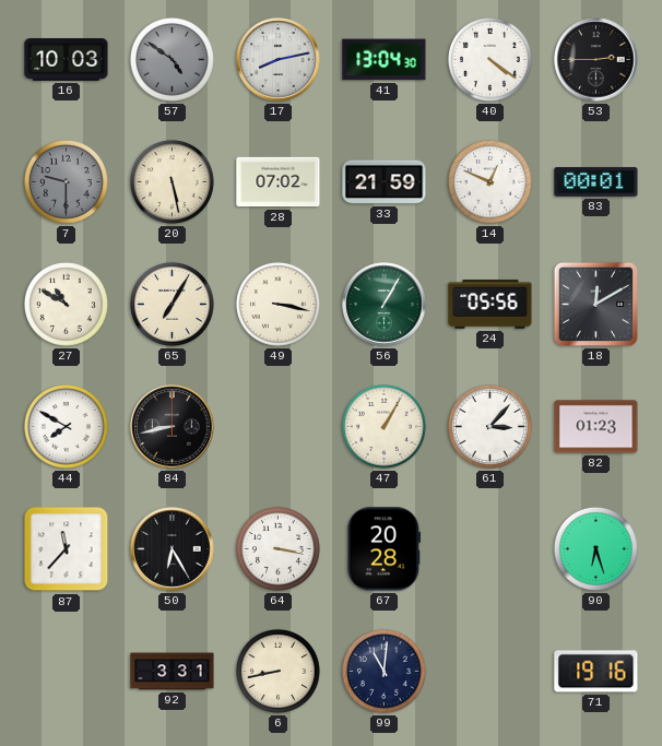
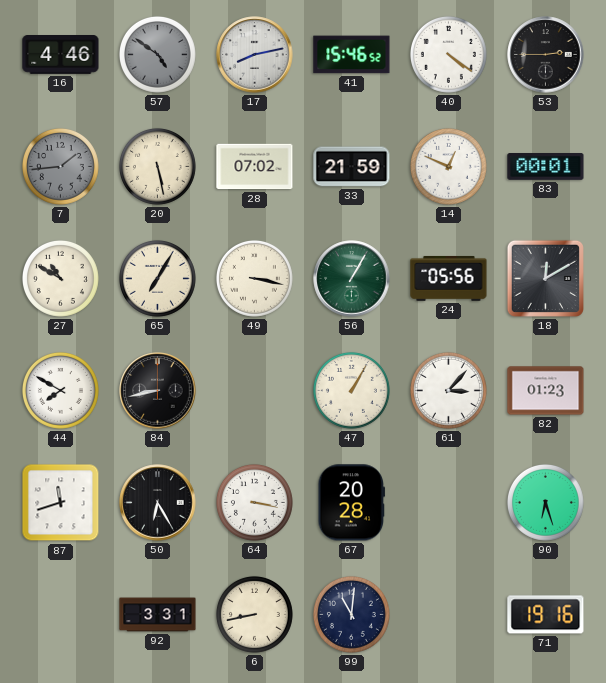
16: 10:03 -> 4:46 (61, 55)
41: 13:04 -> 15:46 (352, 55)
7: 9:30 -> 1:44 (60, 166)
87: 11:37 -> 11:42 (61, 503)
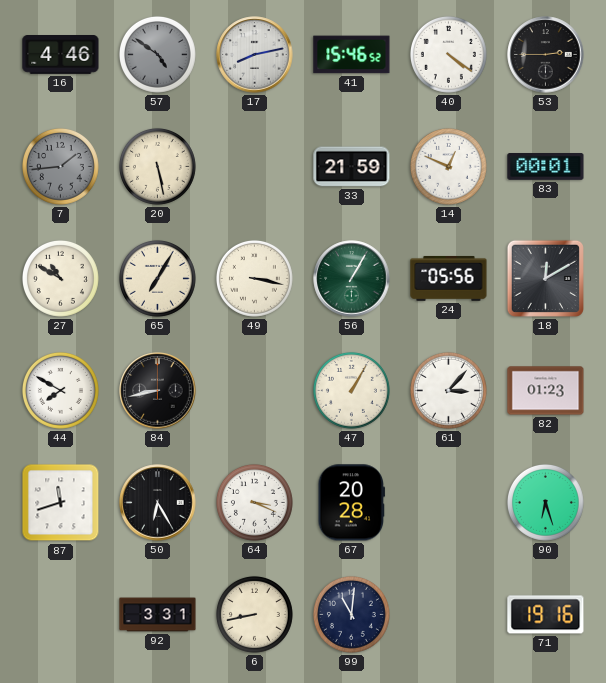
28: 07:02 -> none (255, 167)
64: 3:17 -> 3:19 (254, 502)
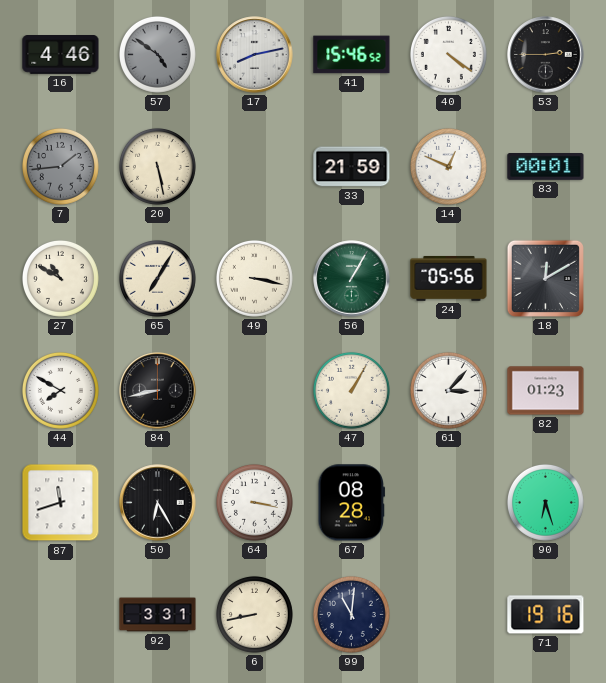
64: 3:19 -> 3:17 (254, 502)
67: 20:28 -> 08:28 (352, 503)
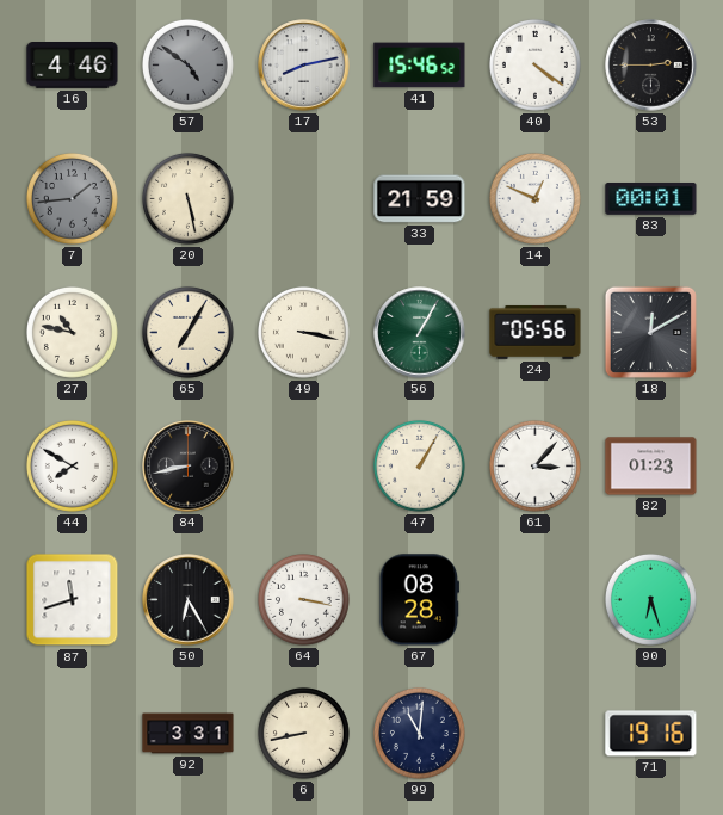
27: 10:50 -> 10:47 (72, 332)
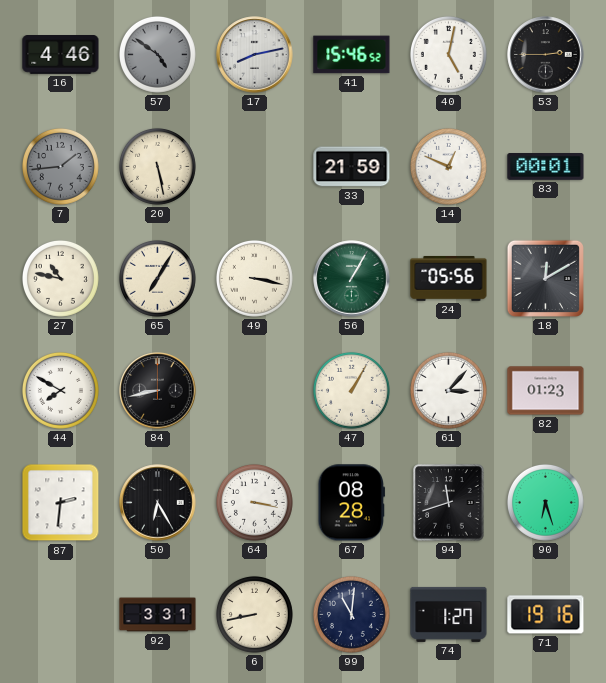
40: 4:21 -> 5:02 (448, 54)
87: 11:42 -> 2:31 (61, 503)
94: none -> 11:42 (449, 503)
74: none -> 1:27 (449, 614)
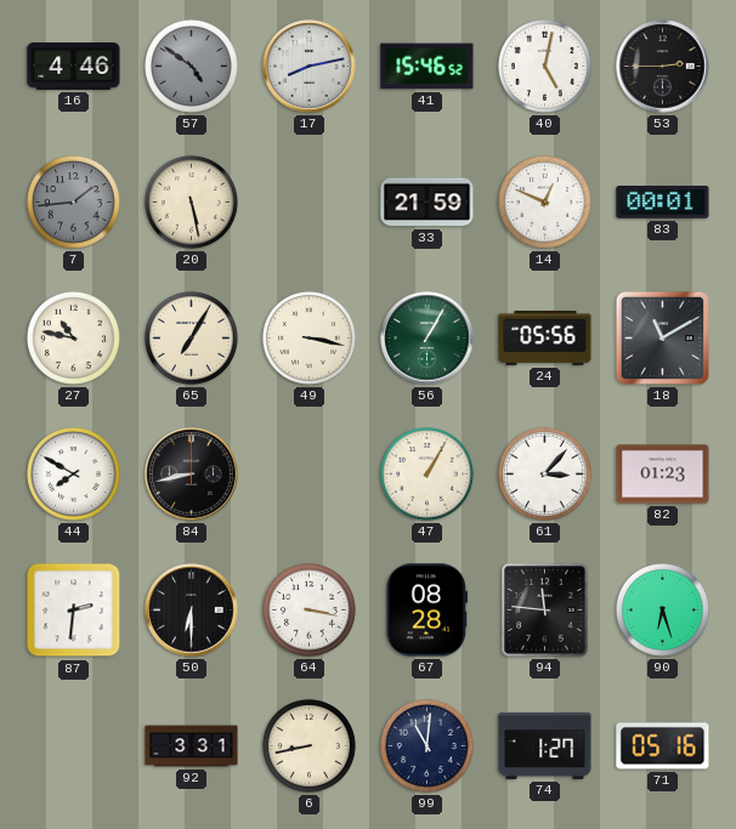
18: 12:10 -> 11:10 (662, 337)
50: 6:25 -> 6:30 (192, 611)
94: 11:42 -> 11:46 (545, 611)
71: 19:16 -> 05:16 (663, 746)
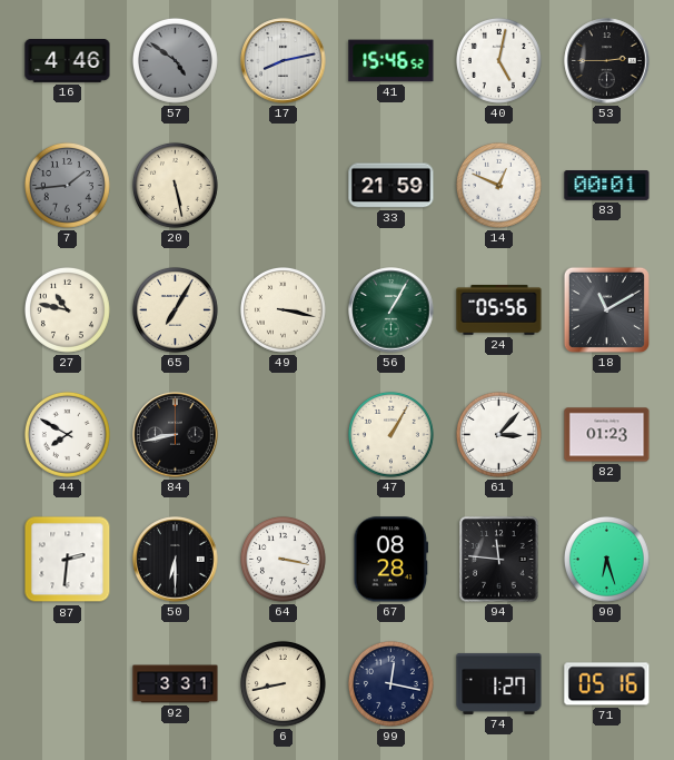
99: 11:01 -> 12:17 (390, 683)
